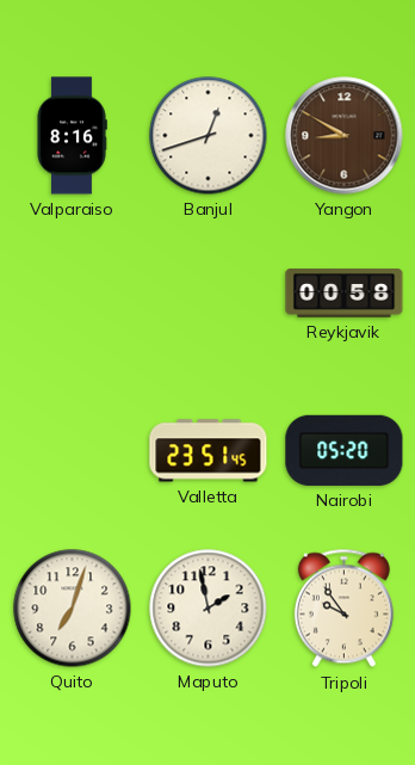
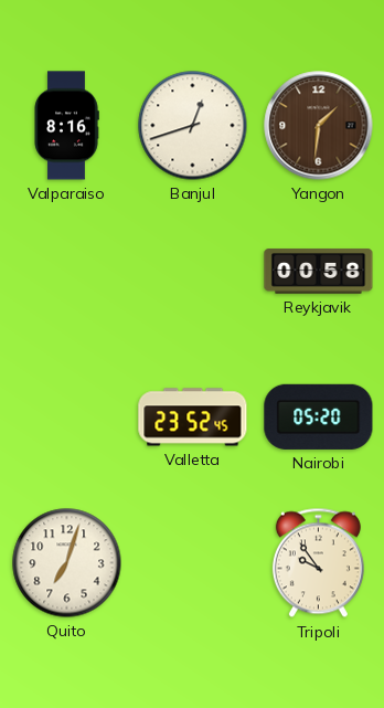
Yangon: 8:50 -> 1:31 (319, 126)
Valletta: 23:51 -> 23:52 (193, 418)
Maputo: 1:58 -> none (209, 609)
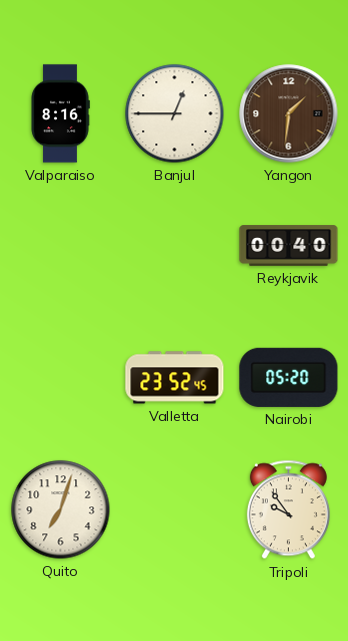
Banjul: 12:42 -> 12:45 (175, 114)
Reykjavik: 00:58 -> 00:40 (289, 246)
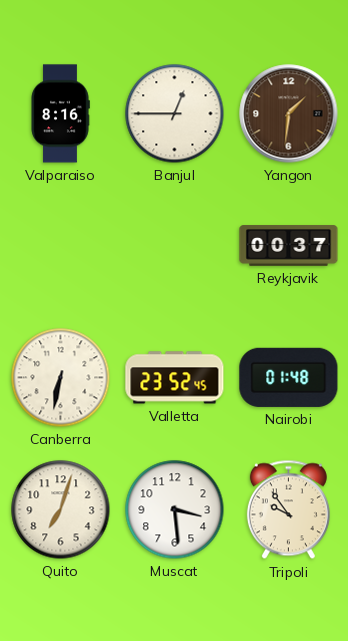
Reykjavik: 00:40 -> 00:37 (289, 246)
Canberra: none -> 6:32 (61, 378)
Nairobi: 05:20 -> 01:48 (289, 377)
Muscat: none -> 3:29 (175, 510)
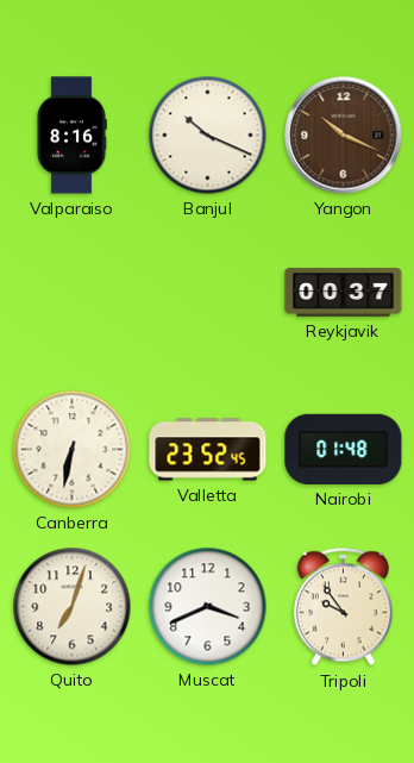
Banjul: 12:45 -> 10:19 (208, 136)
Yangon: 1:31 -> 10:19 (344, 136)
Muscat: 3:29 -> 3:41 (208, 607)
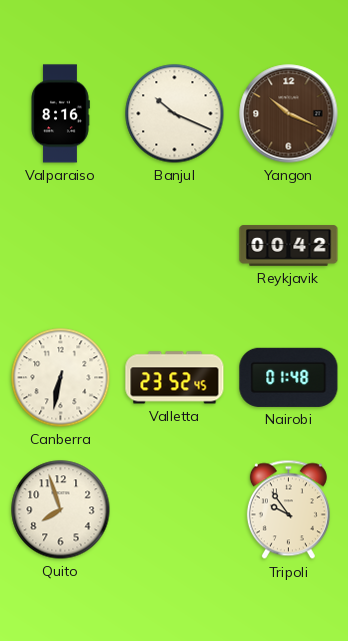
Reykjavik: 00:37 -> 00:42 (289, 246)
Quito: 7:03 -> 7:57 (61, 510)
Muscat: 3:41 -> none (208, 607)
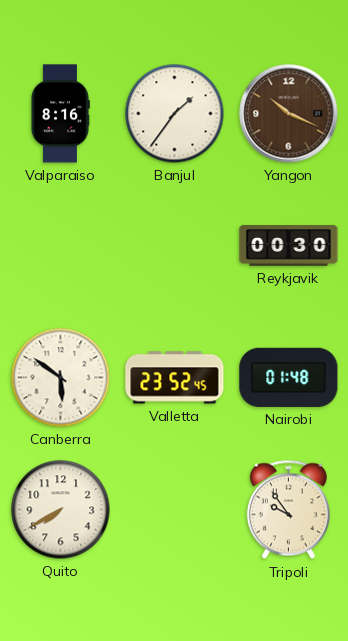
Banjul: 10:19 -> 1:36 (175, 114)
Reykjavik: 00:42 -> 00:30 (289, 246)
Canberra: 6:32 -> 5:51 (61, 378)
Quito: 7:57 -> 7:40 (61, 510)
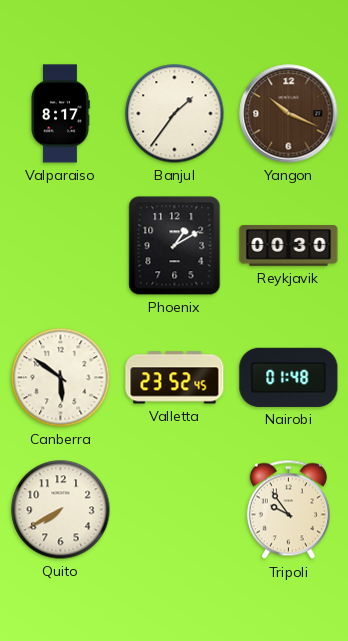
Valparaiso: 8:16 -> 8:17 (60, 114)
Phoenix: none -> 1:10 (175, 246)
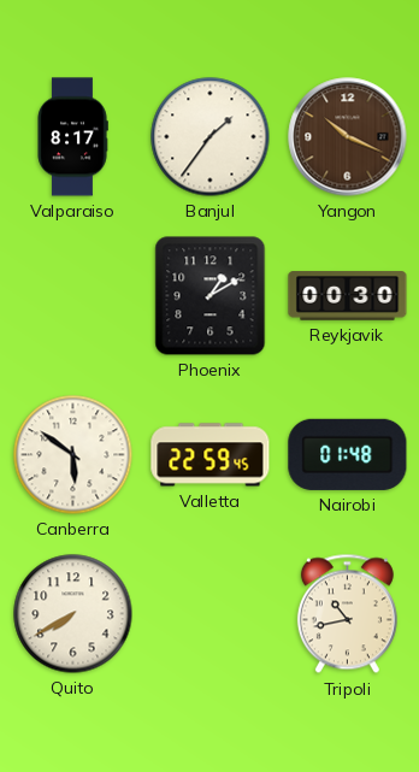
Valletta: 23:52 -> 22:59 (211, 455)
Tripoli: 9:54 -> 10:43 (347, 614)
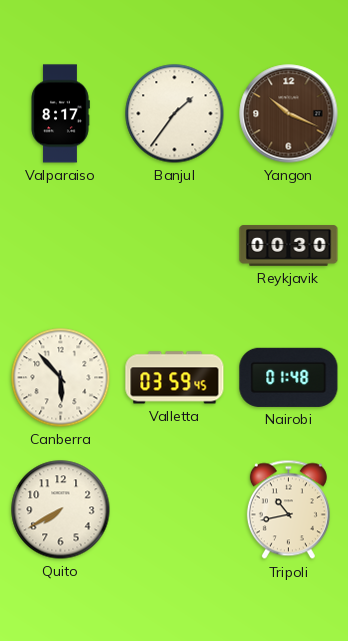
Phoenix: 1:10 -> none (211, 296)
Canberra: 5:51 -> 5:53 (61, 378)
Valletta: 22:59 -> 03:59 (175, 378)
